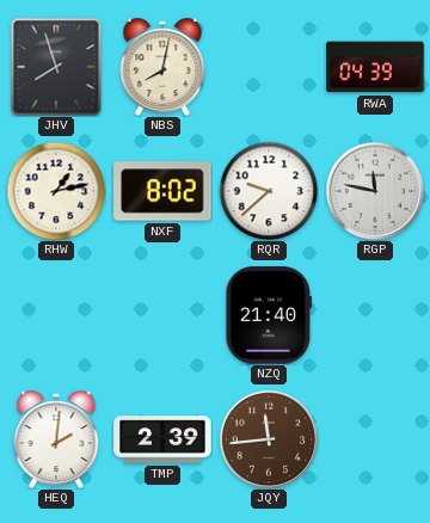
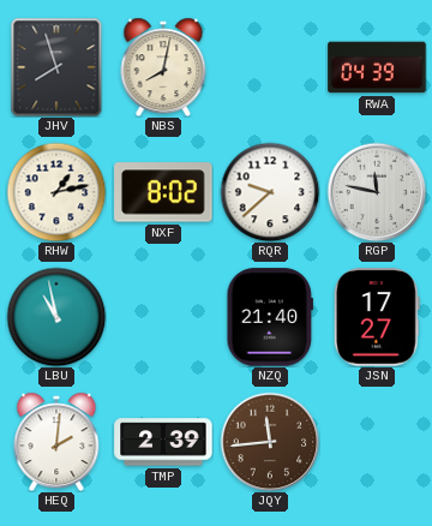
LBU: none -> 10:58 (56, 317)
JSN: none -> 17:27 (377, 317)
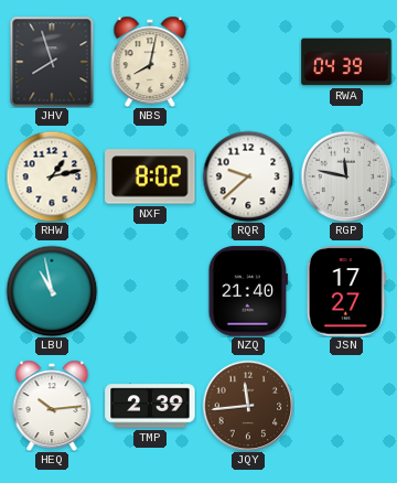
HEQ: 2:01 -> 10:14 (52, 406)
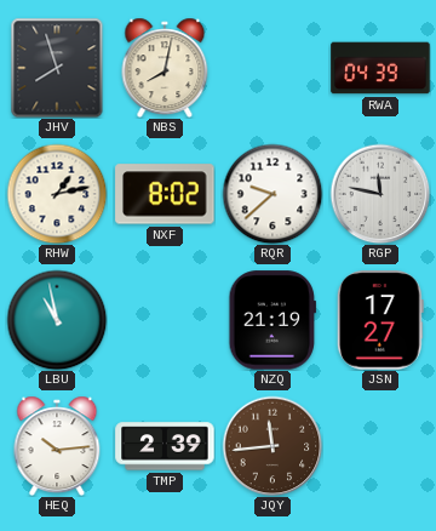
NZQ: 21:40 -> 21:19 (272, 320)
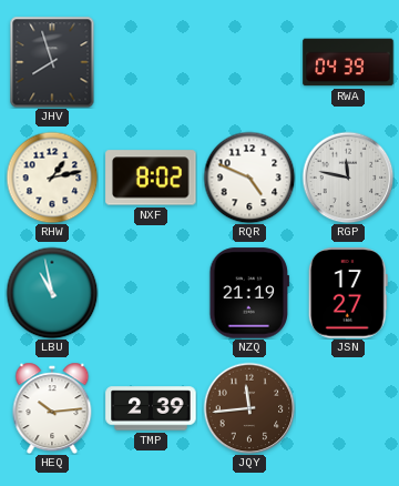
NBS: 8:02 -> none (165, 68)
RQR: 9:38 -> 4:49 (249, 178)
